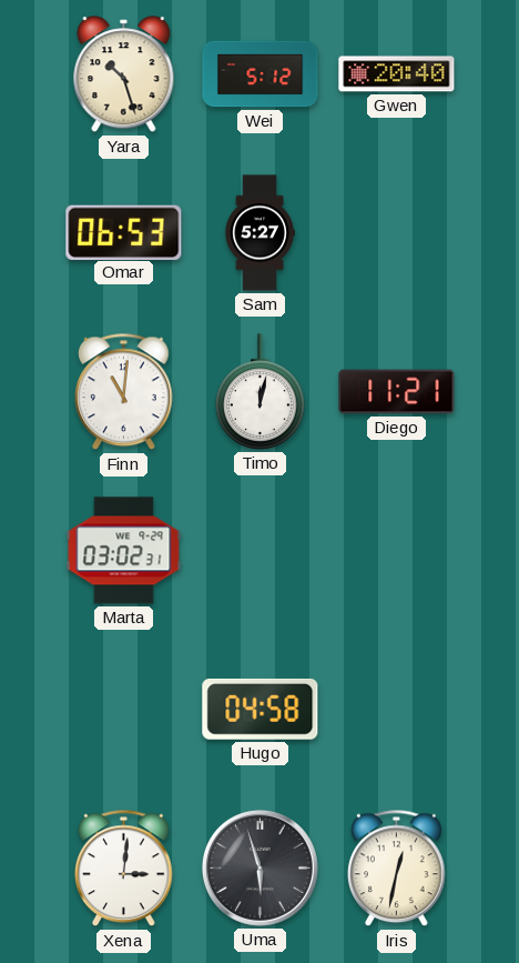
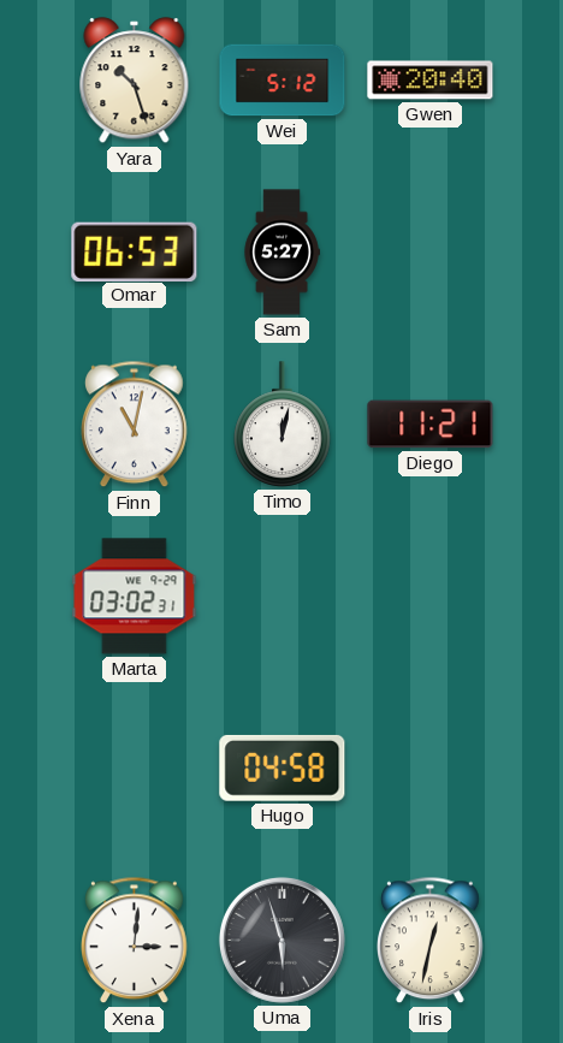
Finn: 11:01 -> 11:02 (135, 425)
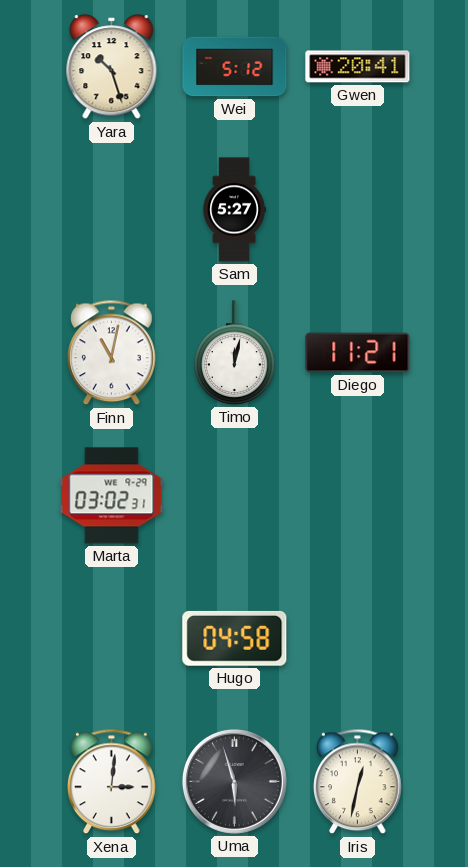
Gwen: 20:40 -> 20:41 (358, 67)
Omar: 06:53 -> none (135, 251)
